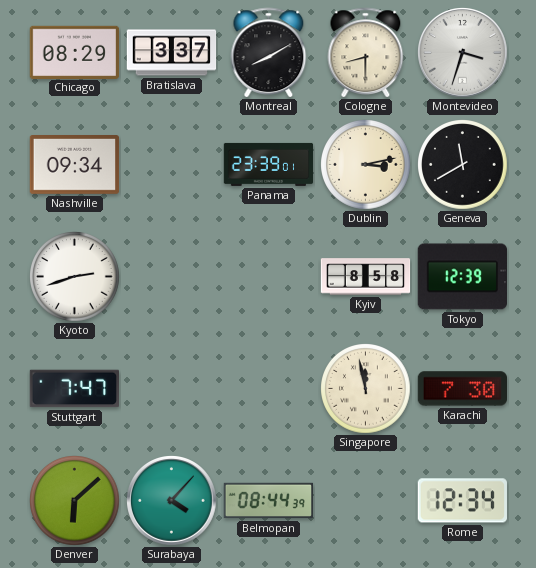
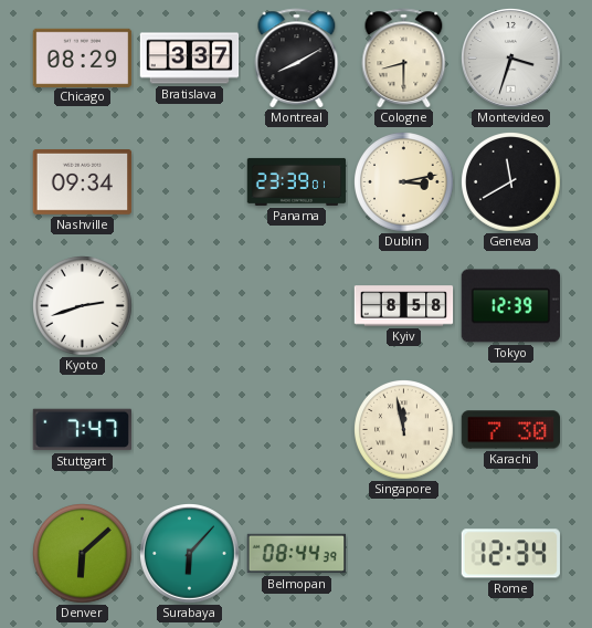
Surabaya: 4:07 -> 6:07 (190, 554)
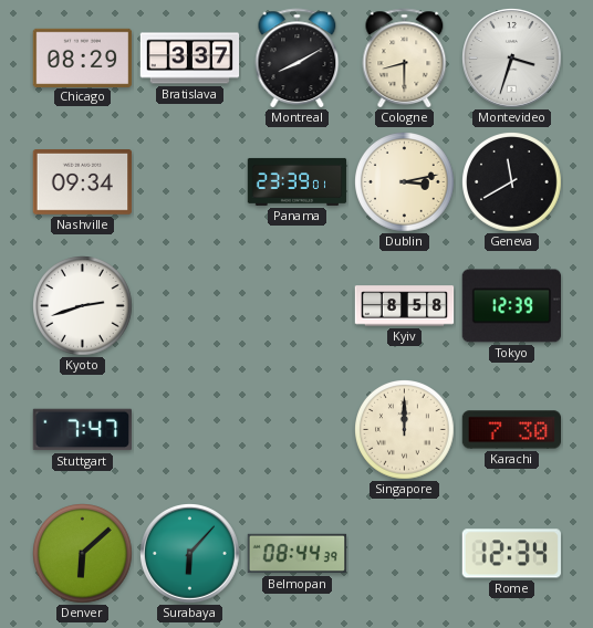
Singapore: 11:58 -> 12:00 (405, 430)
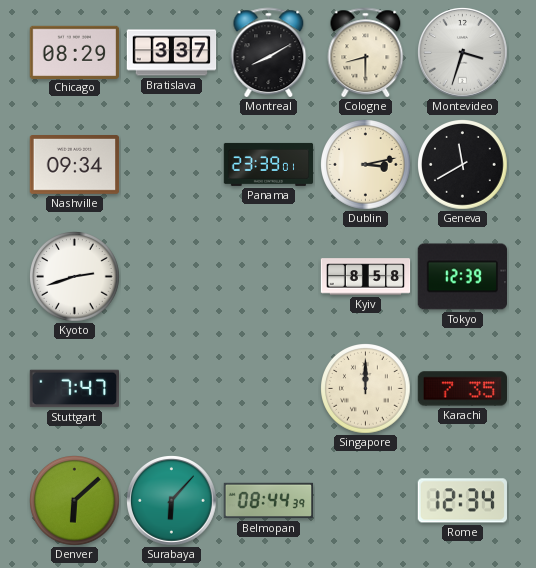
Karachi: 7:30 -> 7:35 (462, 389)
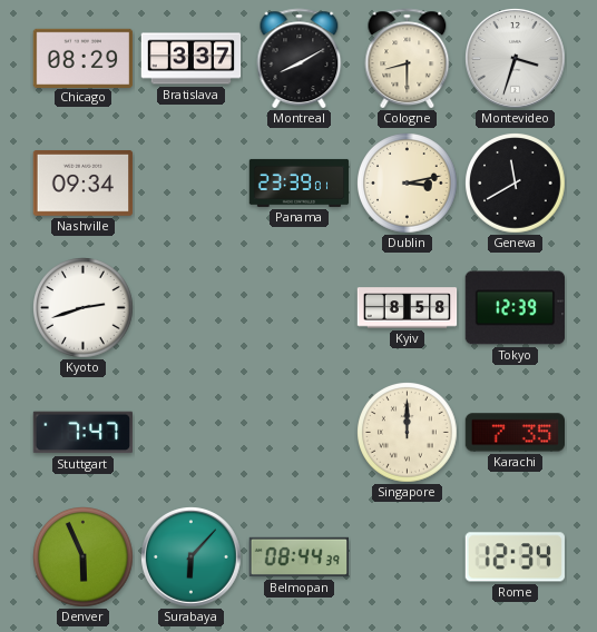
Denver: 6:08 -> 5:56 (84, 557)
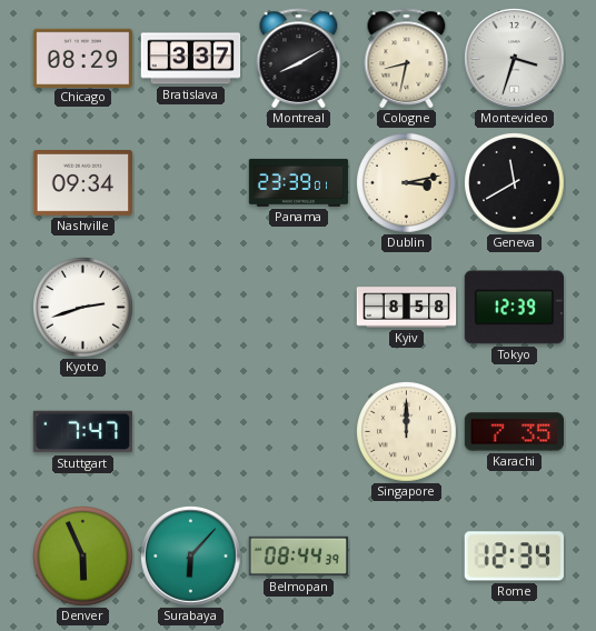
Cologne: 8:30 -> 8:32 (407, 59)
